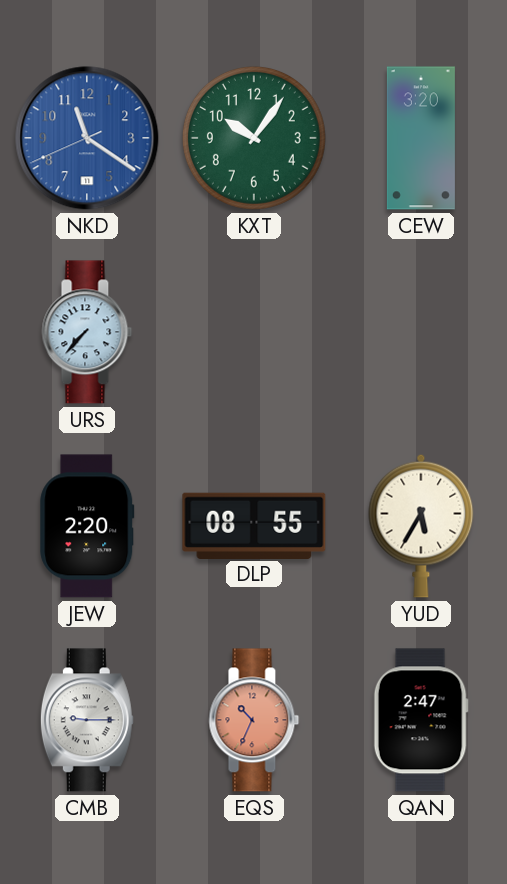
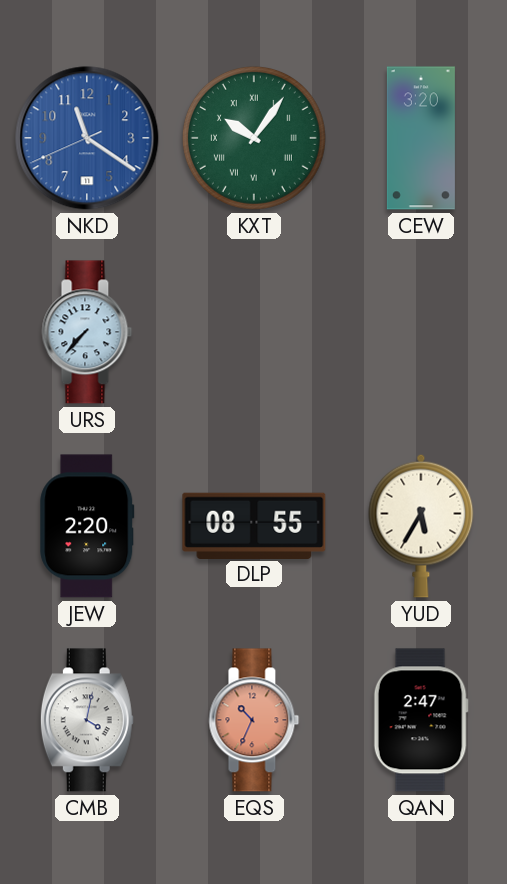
KXT numerals: Arabic -> Roman (254, 138)
CMB: 9:15 -> 4:02 (87, 720)
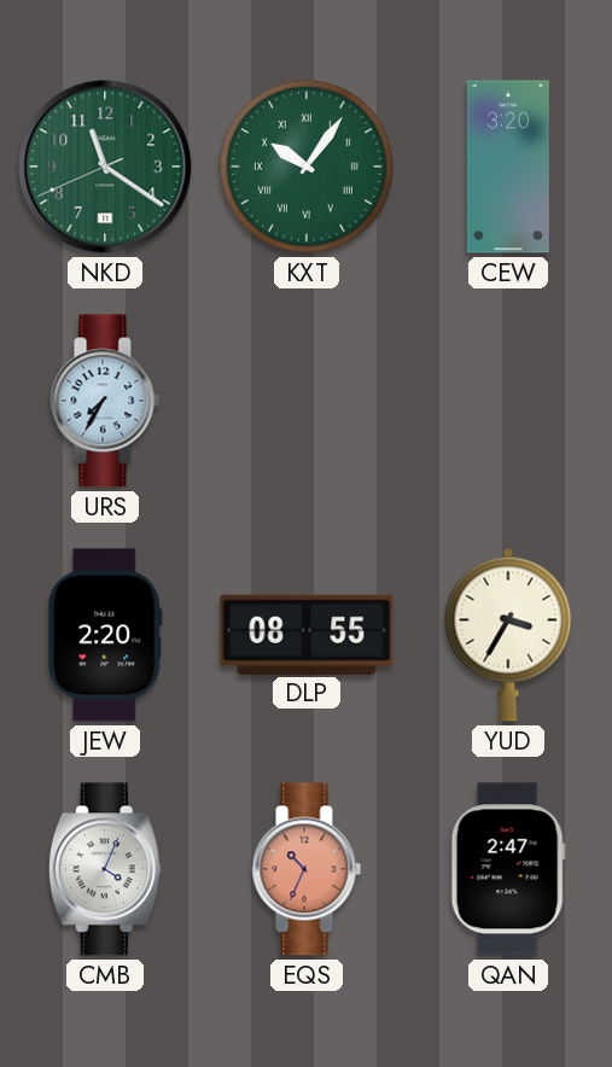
NKD dial: blue -> green (105, 167)
URS: 7:37 -> 7:35 (105, 401)
YUD: 5:35 -> 3:35 (508, 635)
CMB: 4:02 -> 4:04 (105, 869)
